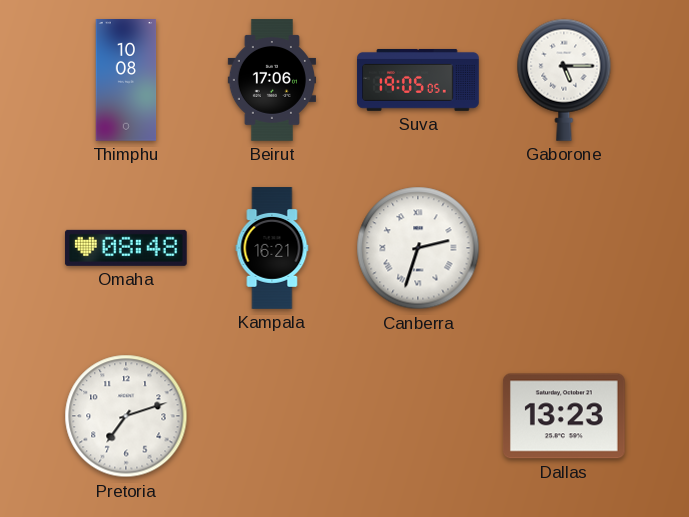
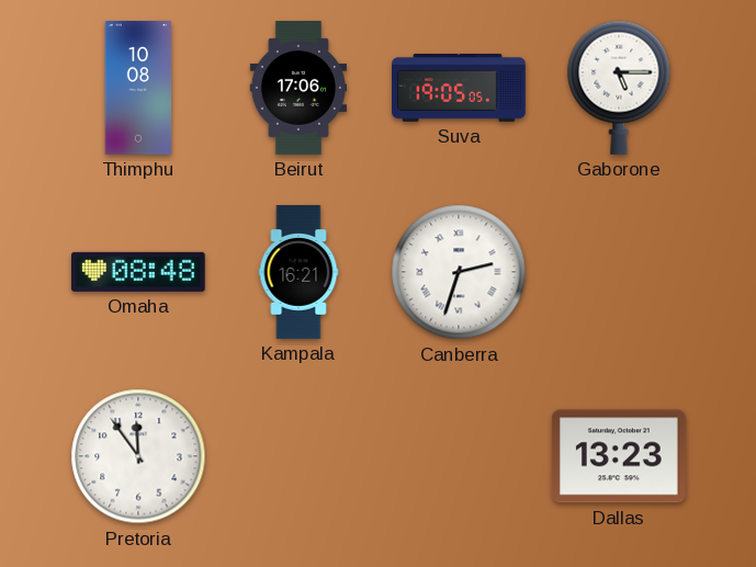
Pretoria: 7:12 -> 11:54 (138, 456)
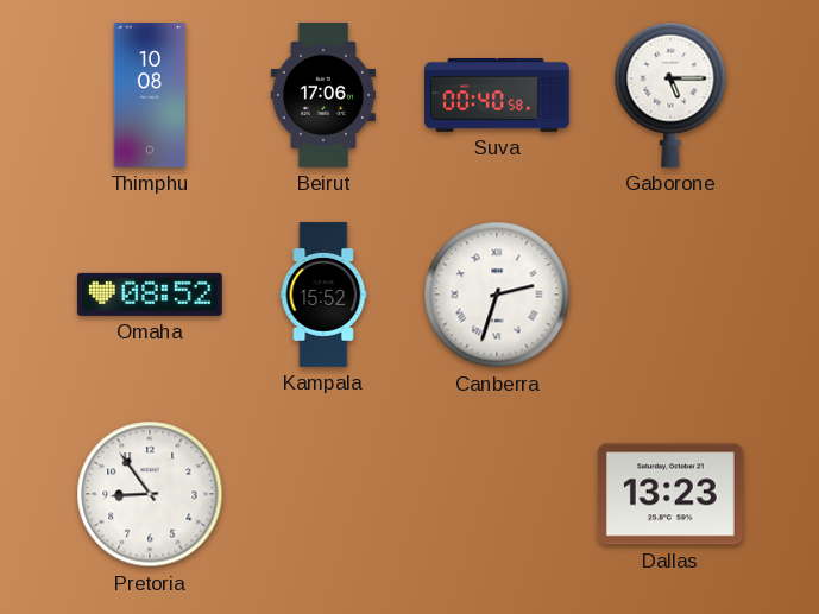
Suva: 19:05 -> 00:40 (497, 95)
Omaha: 08:48 -> 08:52 (150, 295)
Kampala: 16:21 -> 15:52 (323, 295)
Pretoria: 11:54 -> 8:54 (150, 494)
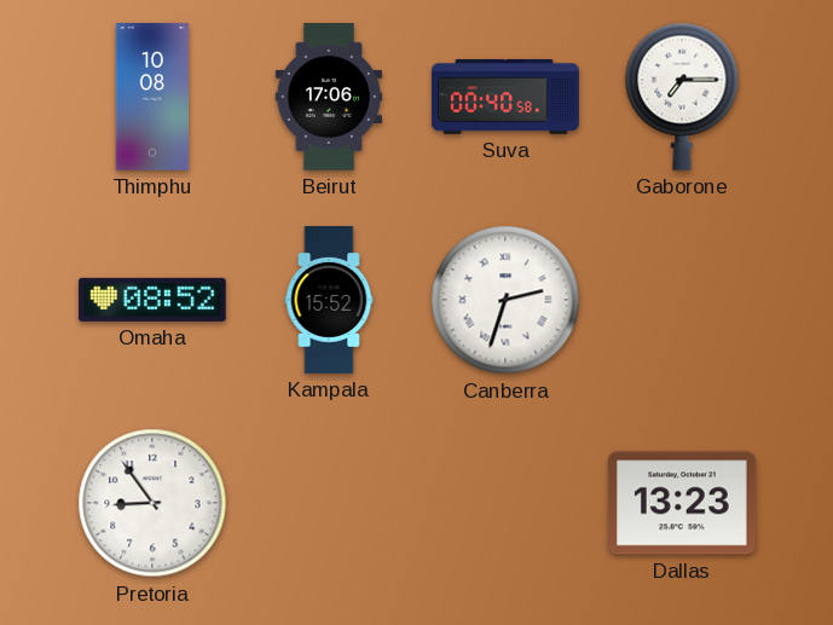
Gaborone: 5:15 -> 7:15 (682, 97)
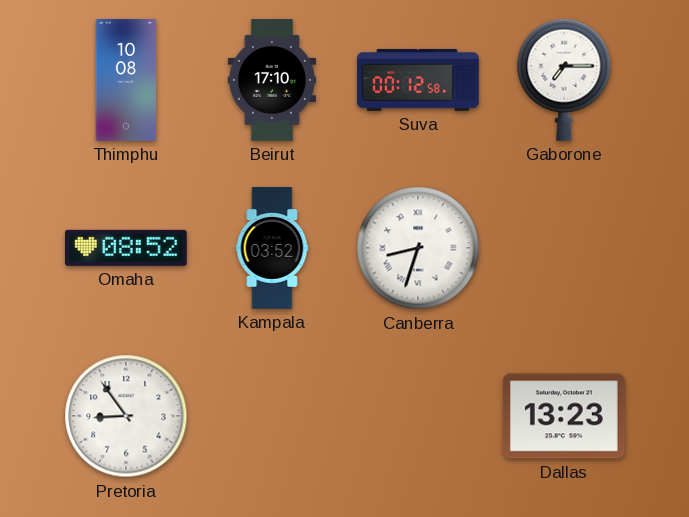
Beirut: 17:06 -> 17:10 (271, 80)
Suva: 00:40 -> 00:12 (418, 80)
Kampala: 15:52 -> 03:52 (272, 248)
Canberra: 2:33 -> 8:33 (418, 248)
